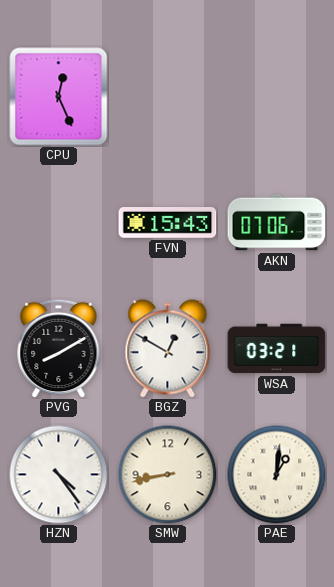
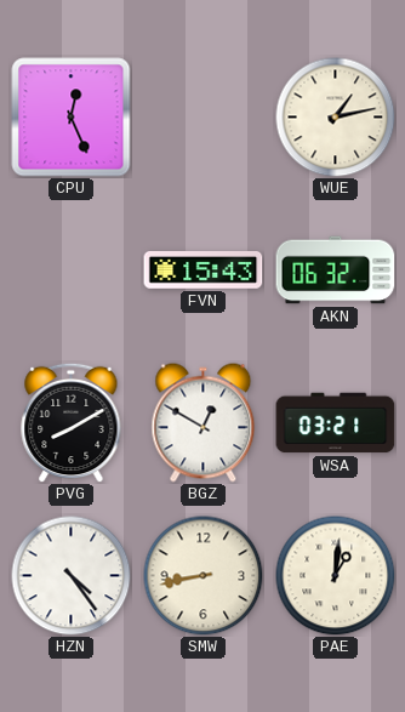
WUE: none -> 1:13 (336, 118)
AKN: 07:06 -> 06:32 (336, 270)
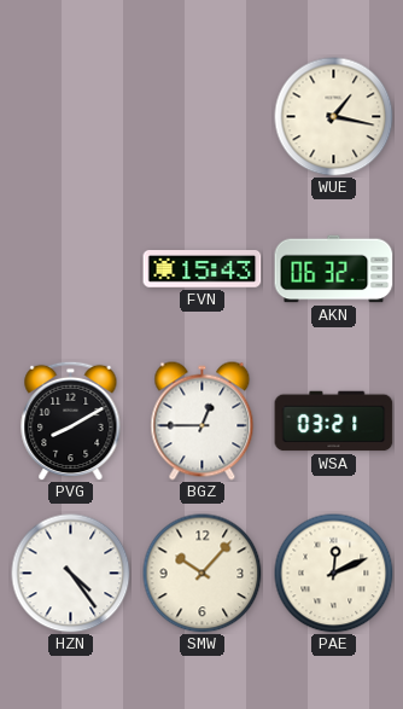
CPU: 12:26 -> none (72, 118)
WUE: 1:13 -> 1:17 (334, 117)
BGZ: 12:50 -> 12:45 (203, 422)
SMW: 8:43 -> 10:07 (203, 574)
PAE: 1:01 -> 12:11 (334, 574)
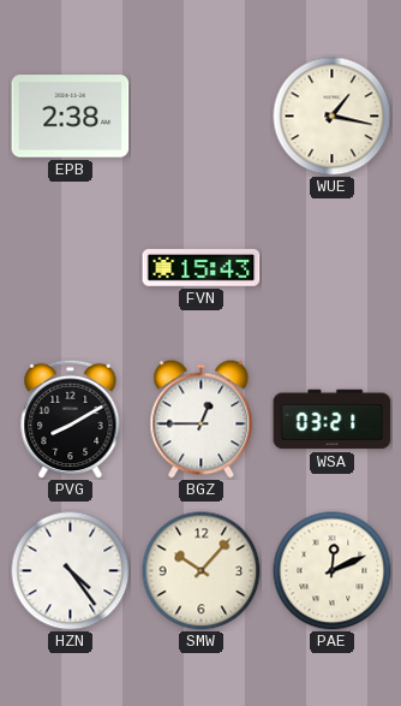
EPB: none -> 2:38 (71, 117)
AKN: 06:32 -> none (334, 269)
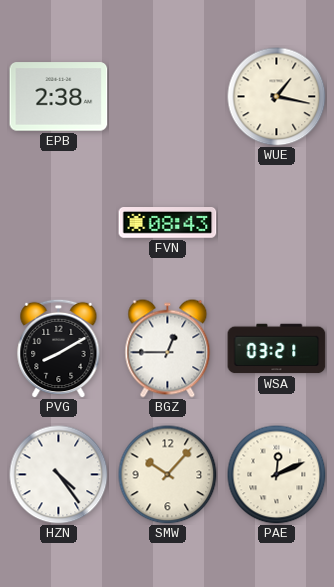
FVN: 15:43 -> 08:43 (168, 223)
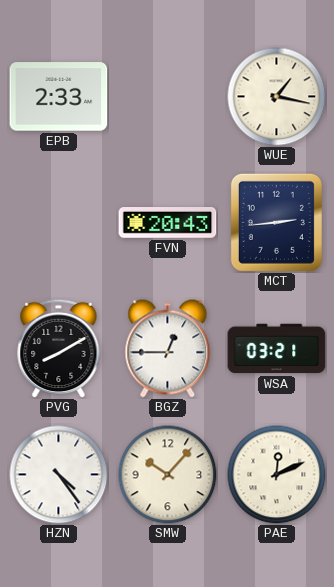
EPB: 2:38 -> 2:33 (59, 97)
FVN: 08:43 -> 20:43 (168, 223)
MCT: none -> 2:44 (276, 222)
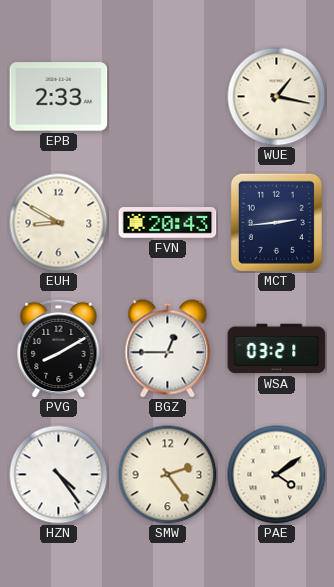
EUH: none -> 8:50 (59, 223)
SMW: 10:07 -> 2:24 (168, 475)
PAE: 12:11 -> 4:09 (277, 475)
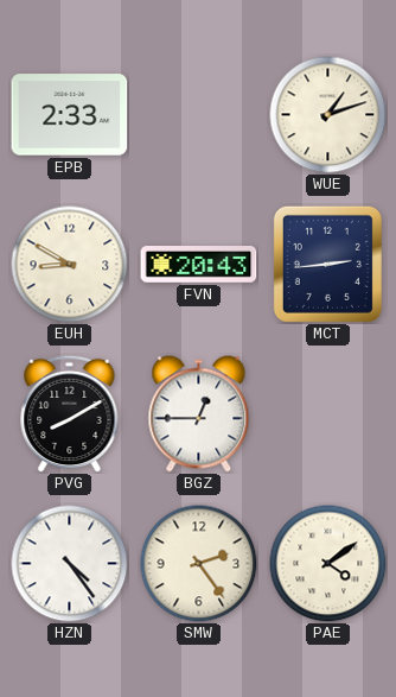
WUE: 1:17 -> 1:12 (328, 115)
WSA: 03:21 -> none (277, 349)
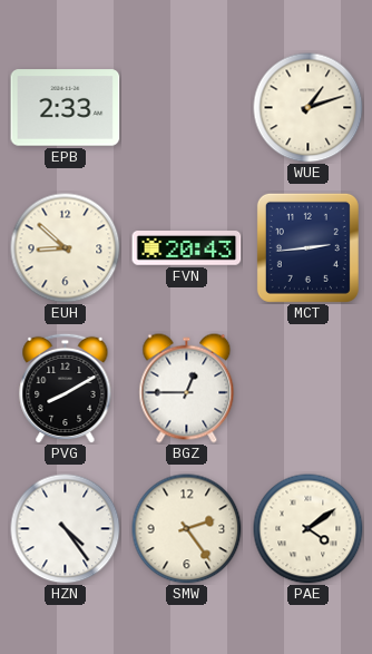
EUH: 8:50 -> 8:52 (66, 248)
